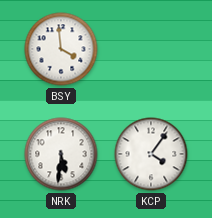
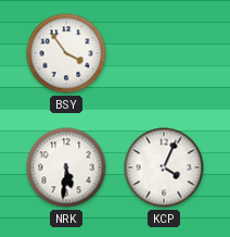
BSY: 3:59 -> 3:54 (66, 53)
KCP: 4:06 -> 4:04 (164, 167)
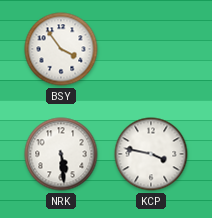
NRK: 5:31 -> 5:29 (61, 154)
KCP: 4:04 -> 3:47 (151, 154)
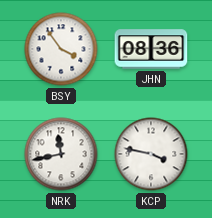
JHN: none -> 08:36 (151, 49)
NRK: 5:29 -> 11:43 (61, 154)
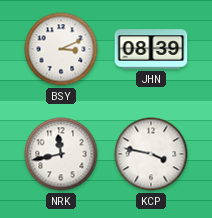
BSY: 3:54 -> 3:11 (61, 49)
JHN: 08:36 -> 08:39 (151, 49)
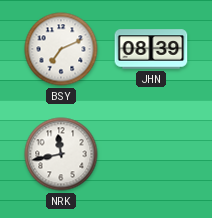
BSY: 3:11 -> 7:11 (61, 49)
KCP: 3:47 -> none (151, 154)
